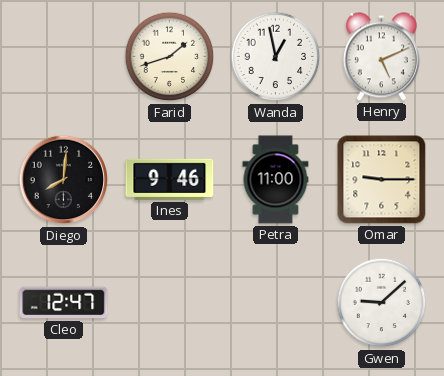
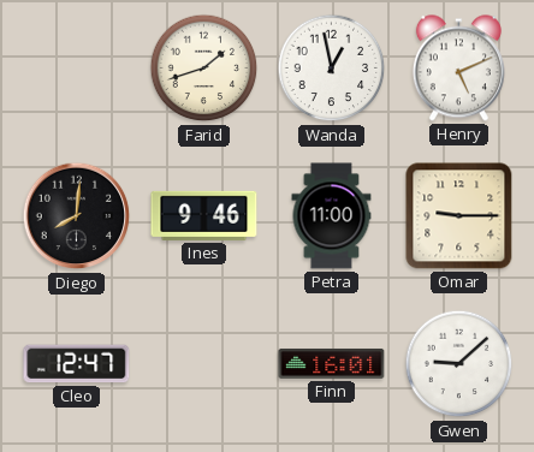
Finn: none -> 16:01 (332, 363)
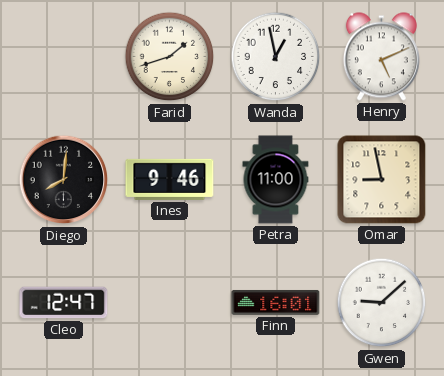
Omar: 9:15 -> 8:58 (382, 180)
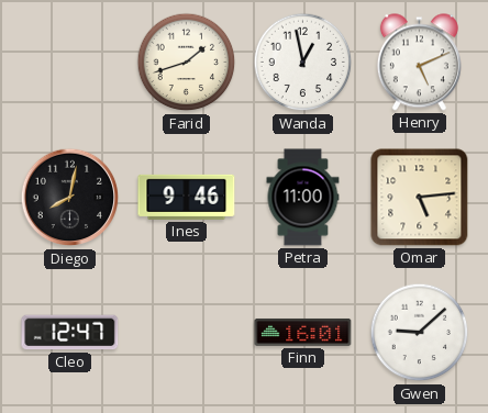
Diego: 8:01 -> 8:02 (70, 198)
Omar: 8:58 -> 5:14 (420, 198)
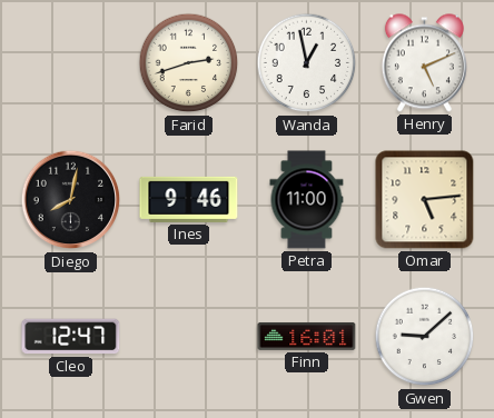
Farid: 1:42 -> 2:42 (189, 63)
